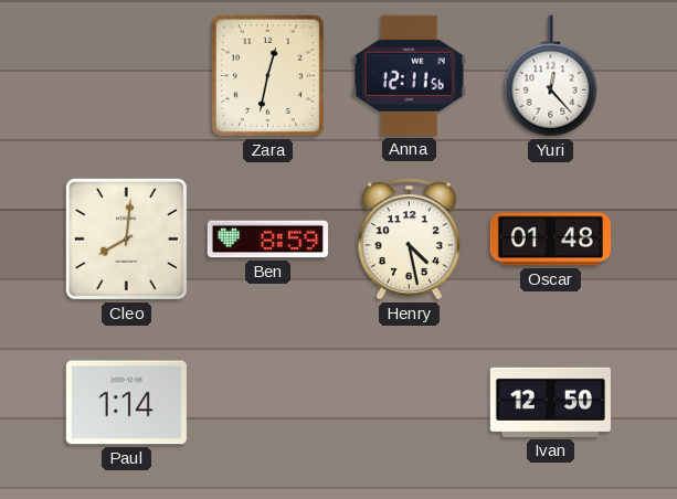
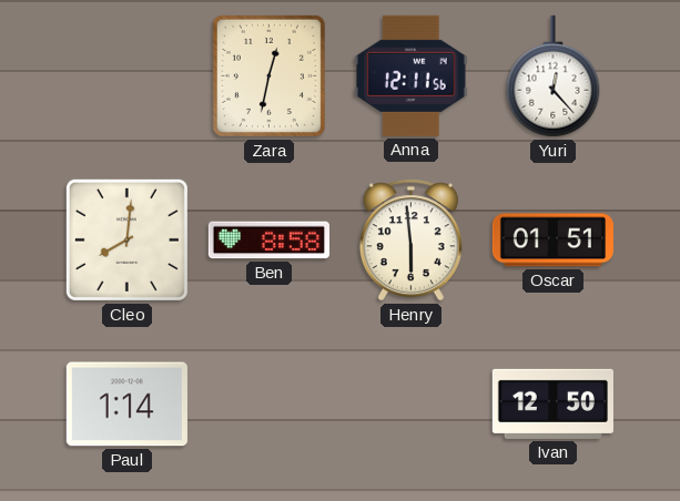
Ben: 8:59 -> 8:58 (268, 241)
Henry: 4:28 -> 5:59 (410, 241)
Oscar: 01:48 -> 01:51 (552, 241)
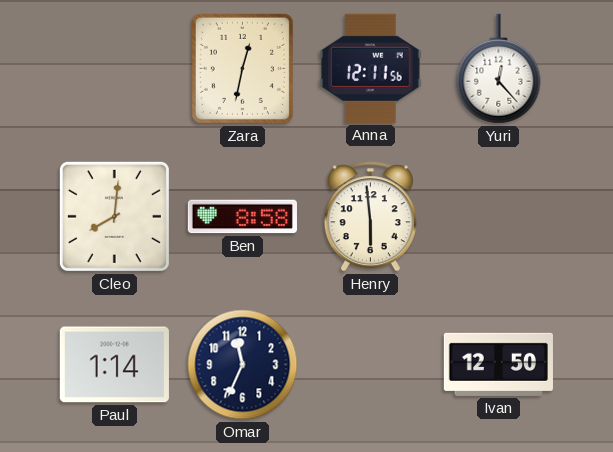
Oscar: 01:51 -> none (552, 241)
Omar: none -> 11:34 (243, 365)
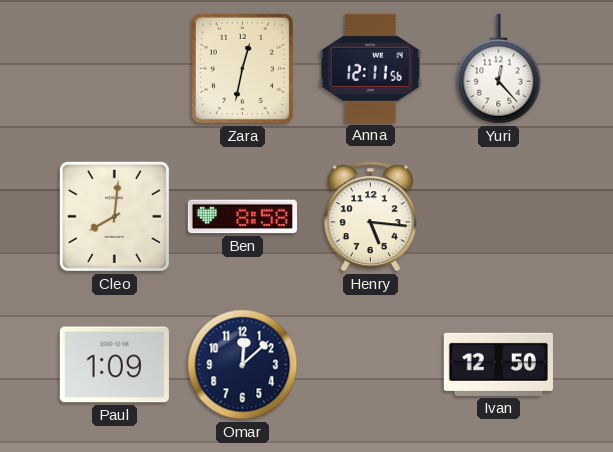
Henry: 5:59 -> 5:16 (370, 217)
Paul: 1:14 -> 1:09 (114, 365)
Omar: 11:34 -> 12:08 (243, 365)
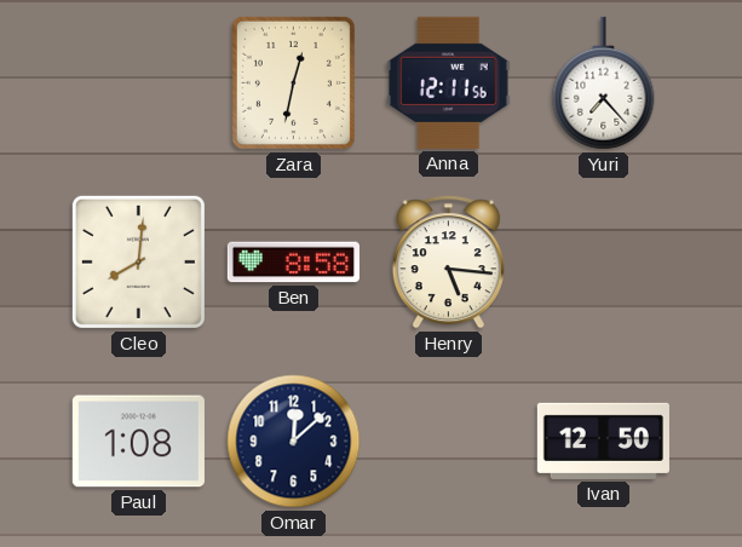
Yuri: 12:23 -> 7:23 (604, 84)
Paul: 1:09 -> 1:08 (138, 442)
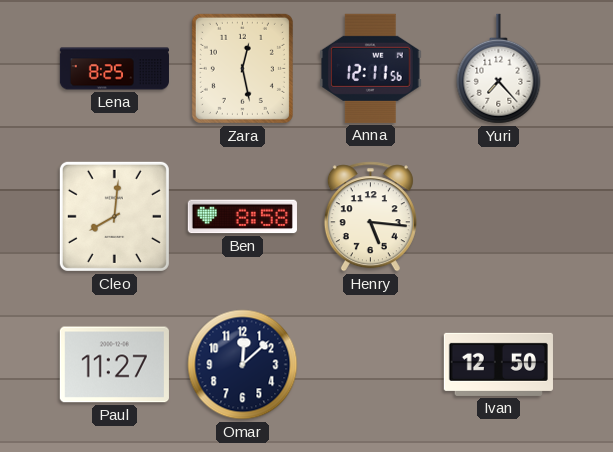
Lena: none -> 8:25 (114, 69)
Zara: 12:32 -> 12:28 (242, 68)
Paul: 1:08 -> 11:27 (114, 365)
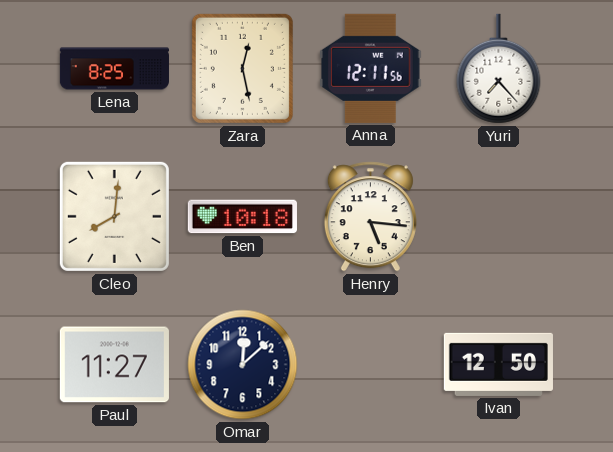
Ben: 8:58 -> 10:18 (242, 217)
